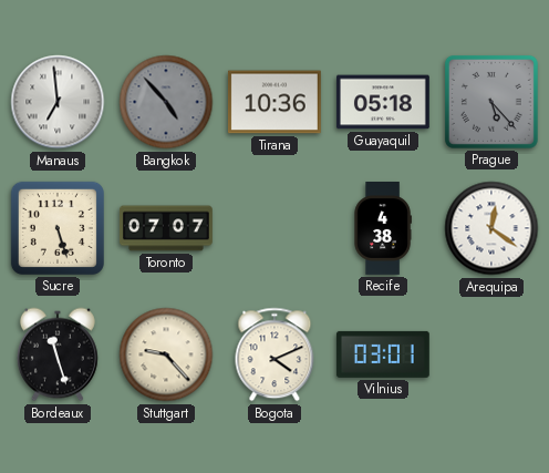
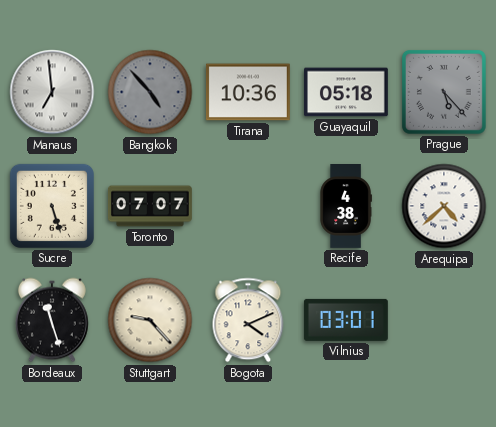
Arequipa: 12:21 -> 4:38 (444, 206)
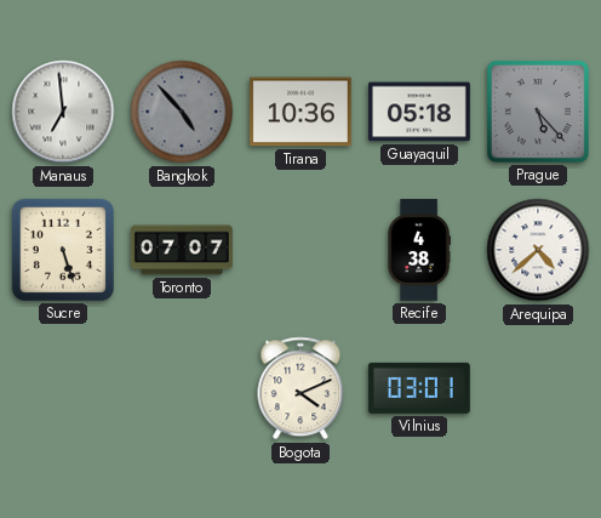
Bordeaux: 11:27 -> none (52, 320)
Stuttgart: 9:23 -> none (150, 320)
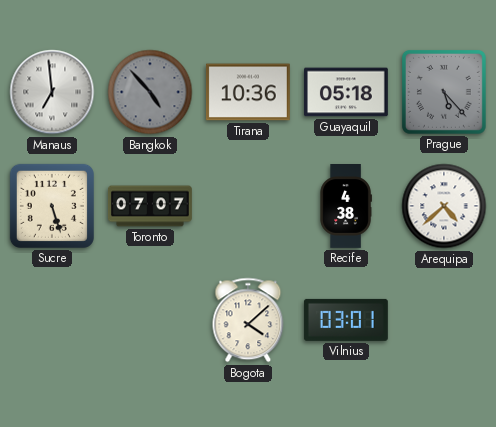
Bogota: 4:11 -> 4:08 (248, 320)
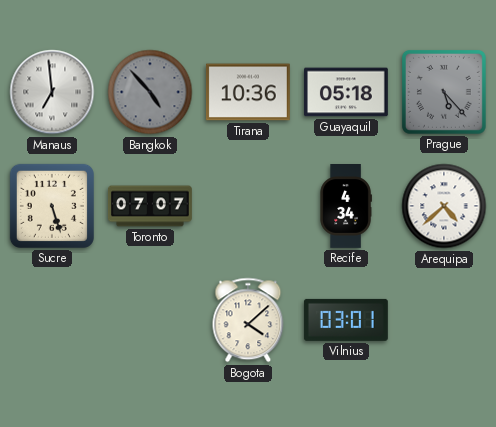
Recife: 4:38 -> 4:34 (346, 207)
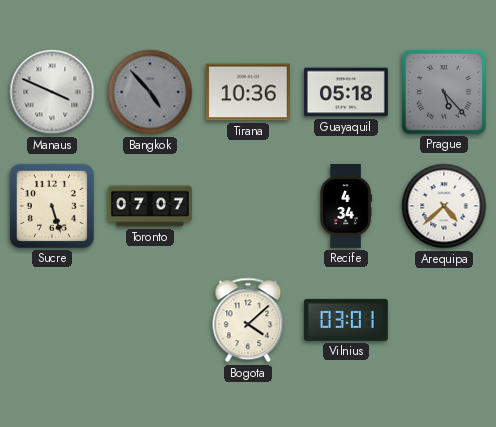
Manaus: 6:59 -> 3:49 (52, 92)
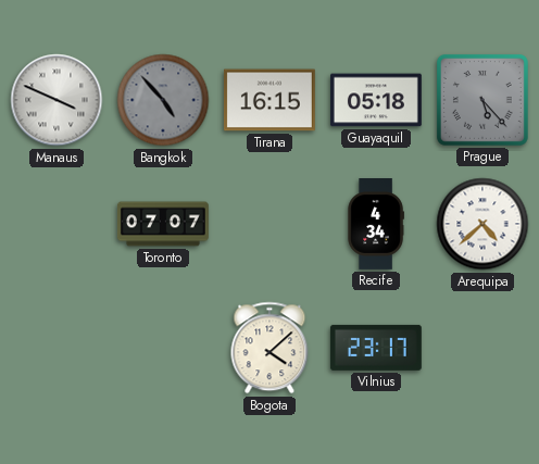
Tirana: 10:36 -> 16:15 (269, 100)
Sucre: 5:27 -> none (52, 206)
Vilnius: 03:01 -> 23:17 (376, 348)
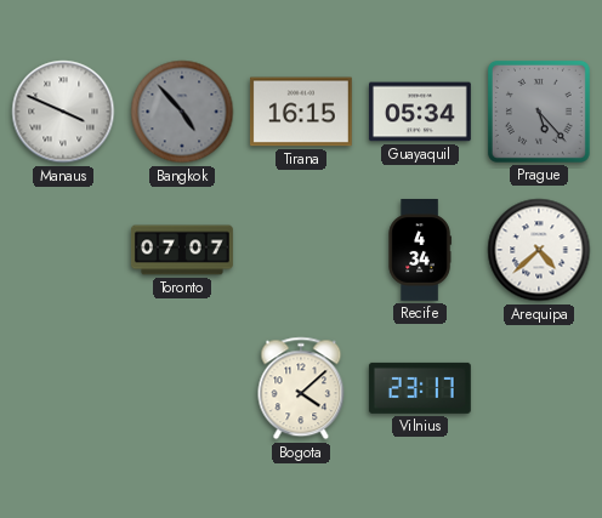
Guayaquil: 05:18 -> 05:34 (420, 112)
